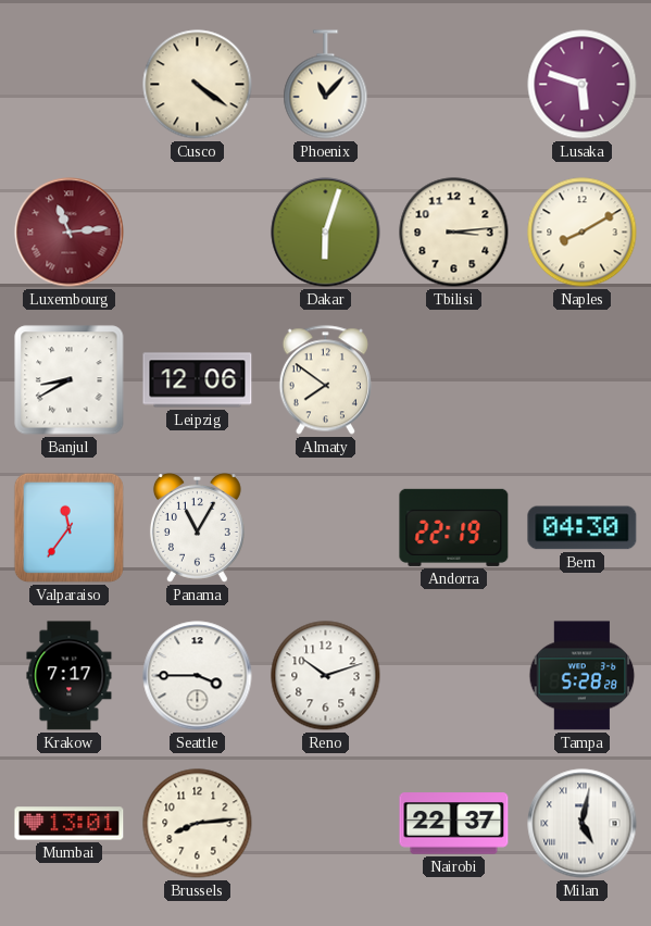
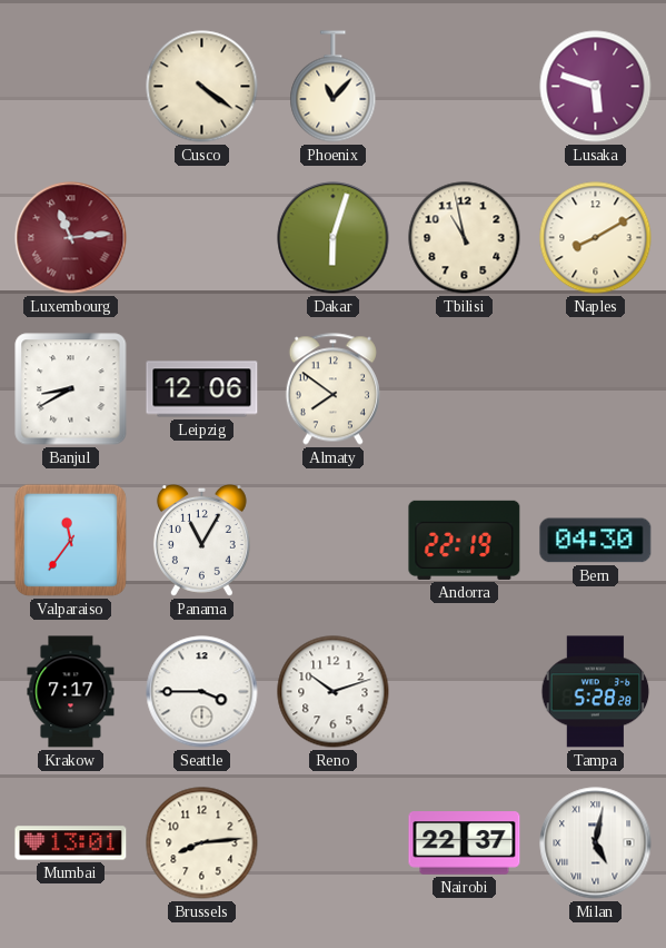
Tbilisi: 3:14 -> 10:58 (465, 238)
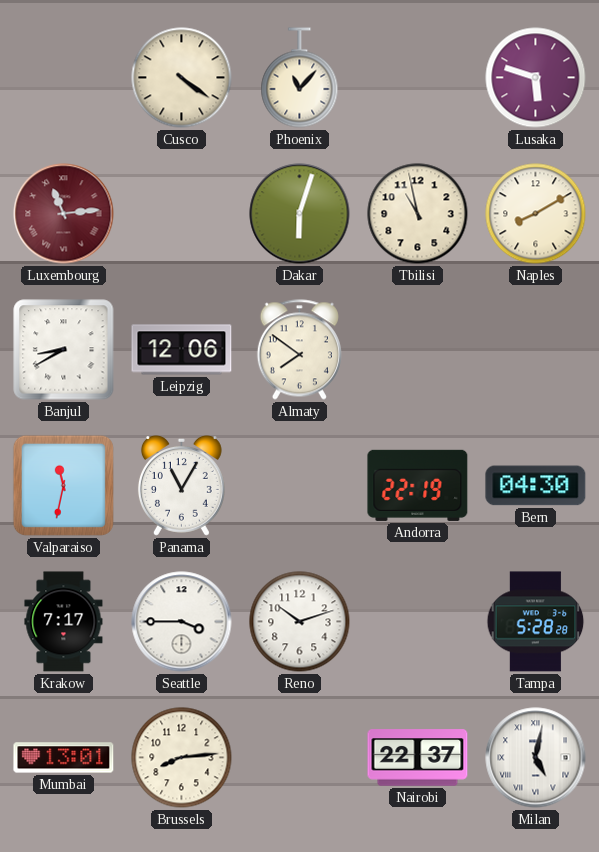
Valparaiso: 11:36 -> 11:32 (63, 485)
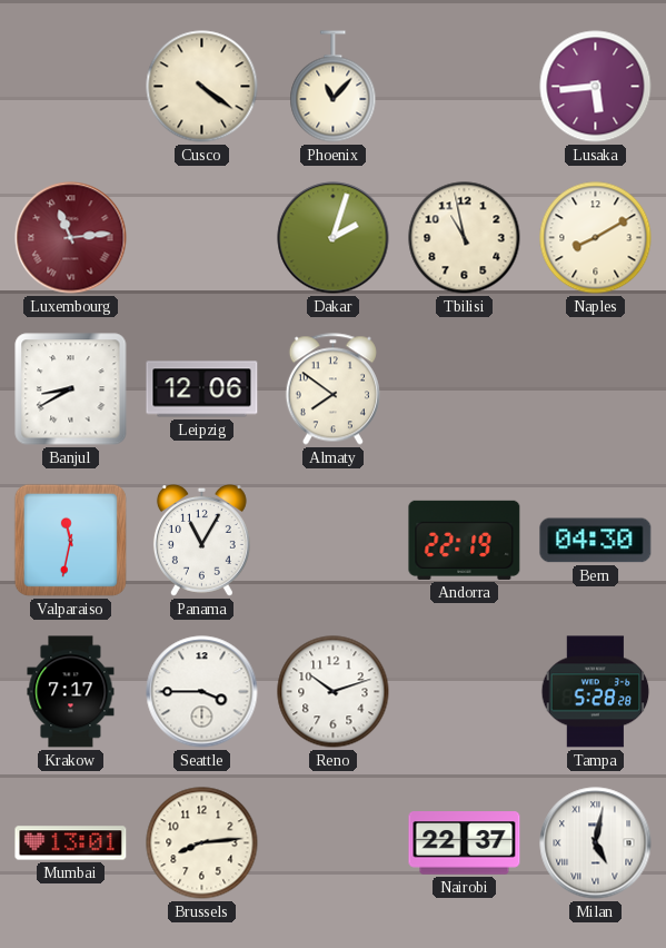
Lusaka: 5:48 -> 5:44 (596, 87)
Dakar: 6:03 -> 2:03 (334, 238)
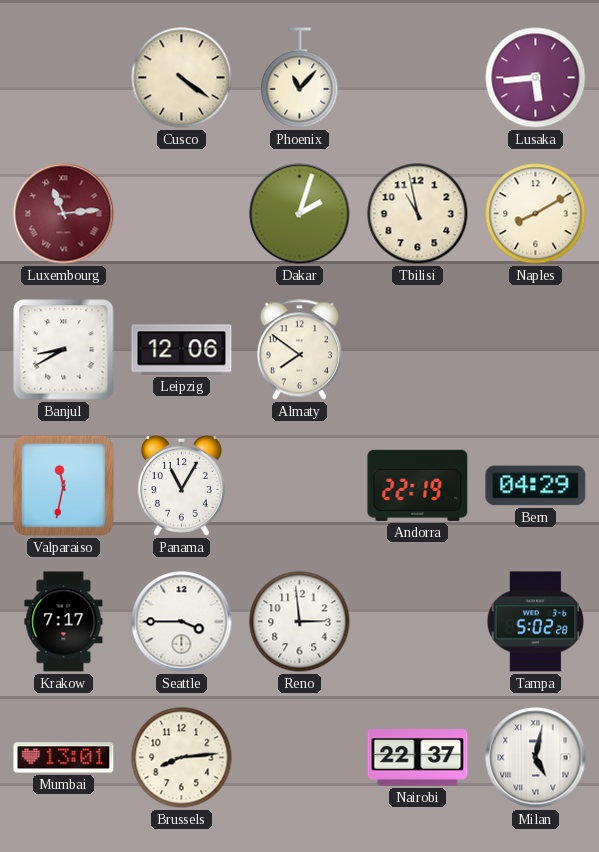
Bern: 04:30 -> 04:29 (536, 486)
Reno: 10:12 -> 2:59 (300, 622)
Tampa: 5:28 -> 5:02 (536, 622)
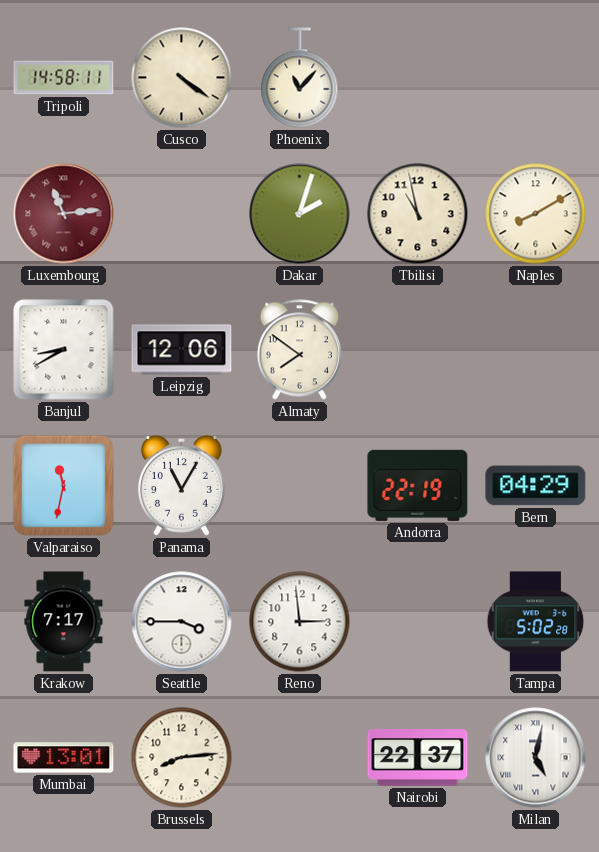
Tripoli: none -> 14:58 (64, 78)
Lusaka: 5:44 -> none (536, 78)
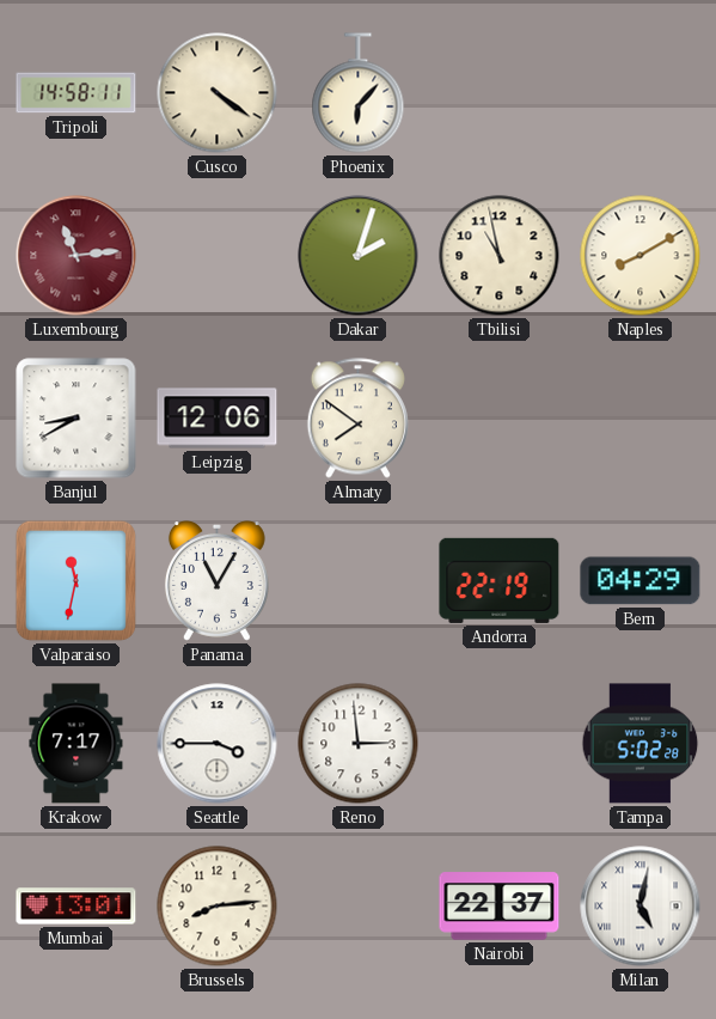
Phoenix: 11:07 -> 6:07 (359, 93)
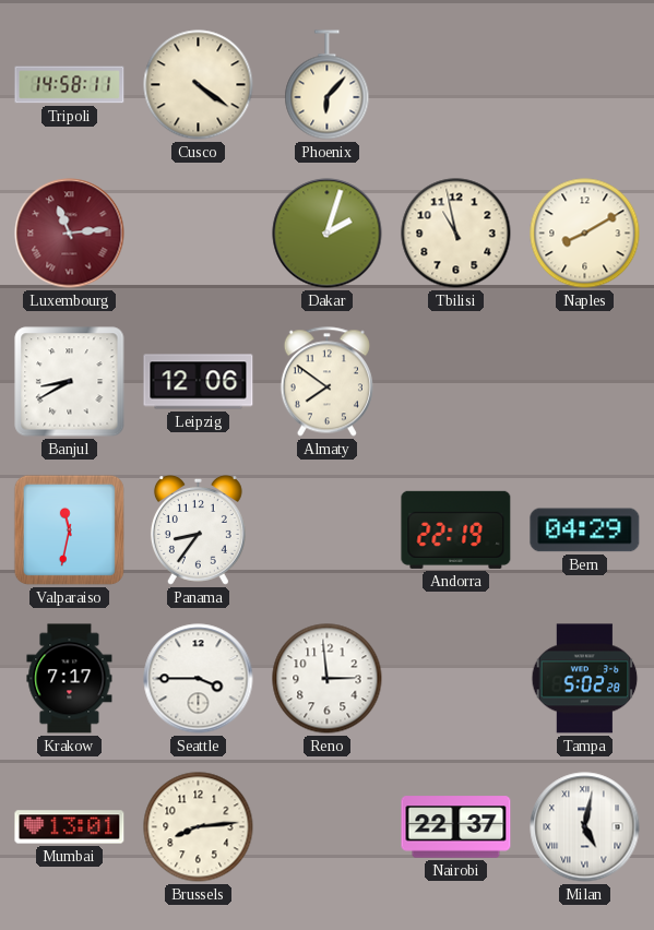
Panama: 11:05 -> 8:36 (198, 530)
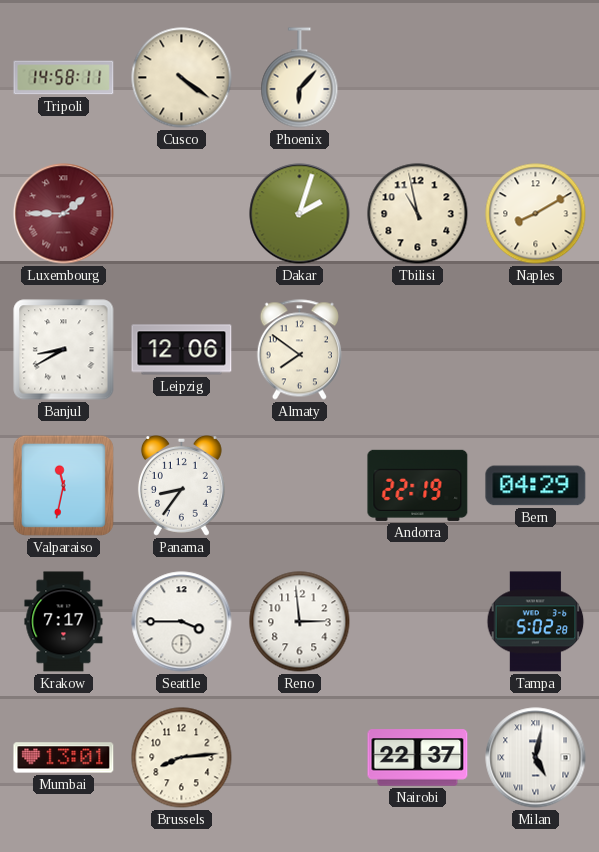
Luxembourg: 11:14 -> 1:45 (64, 214)
